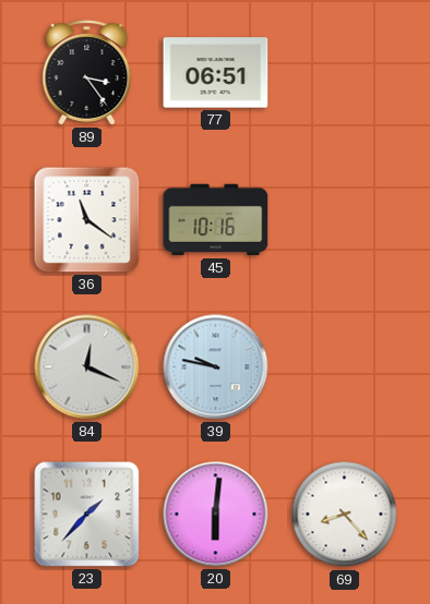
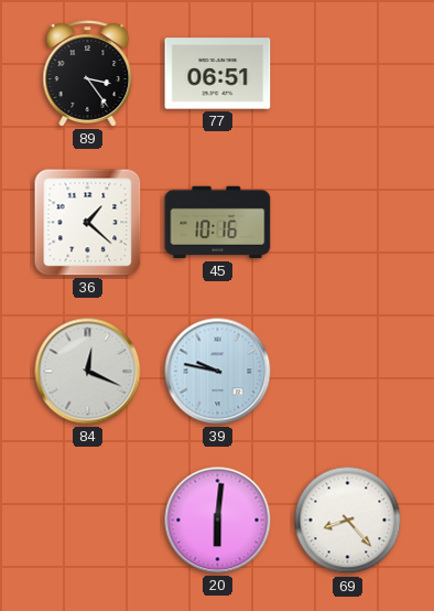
36: 11:21 -> 1:22 (88, 223)
23: 1:37 -> none (87, 515)
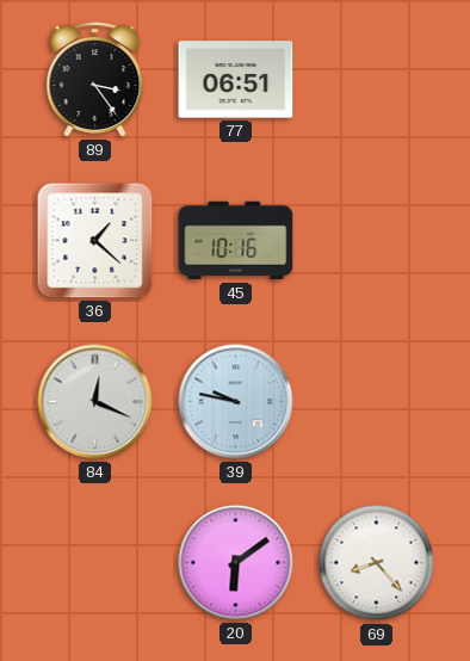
20: 6:01 -> 6:09 (236, 563)
